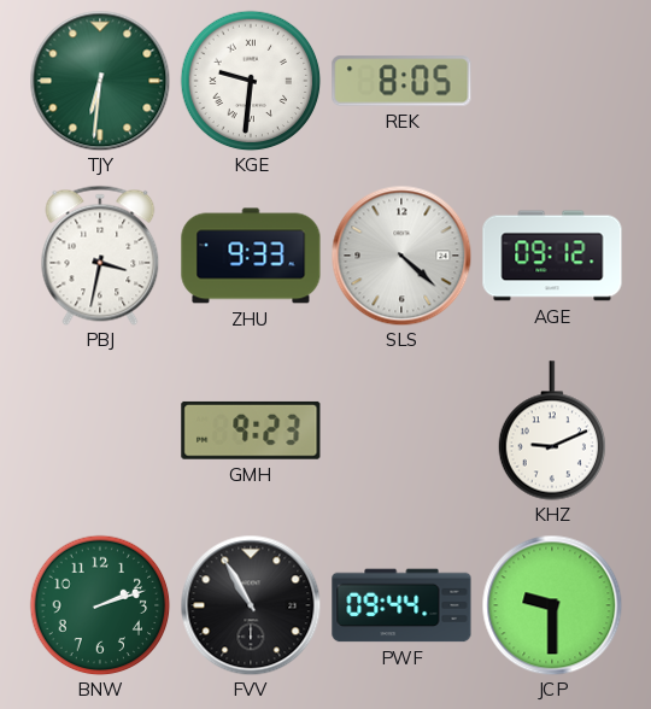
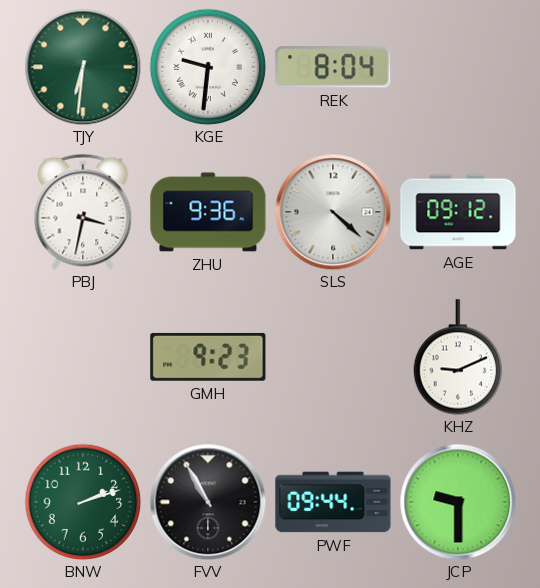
REK: 8:05 -> 8:04 (333, 67)
ZHU: 9:33 -> 9:36 (208, 212)
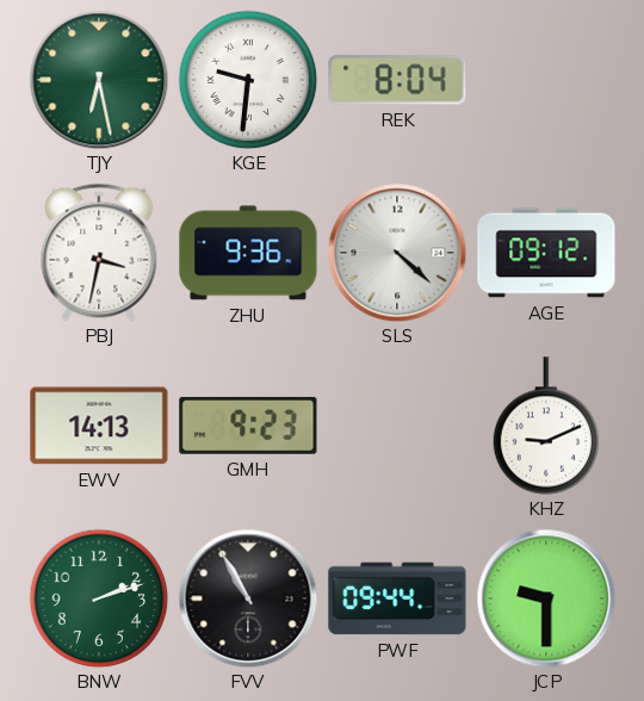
TJY: 6:31 -> 6:28 (99, 80)
EWV: none -> 14:13 (99, 426)
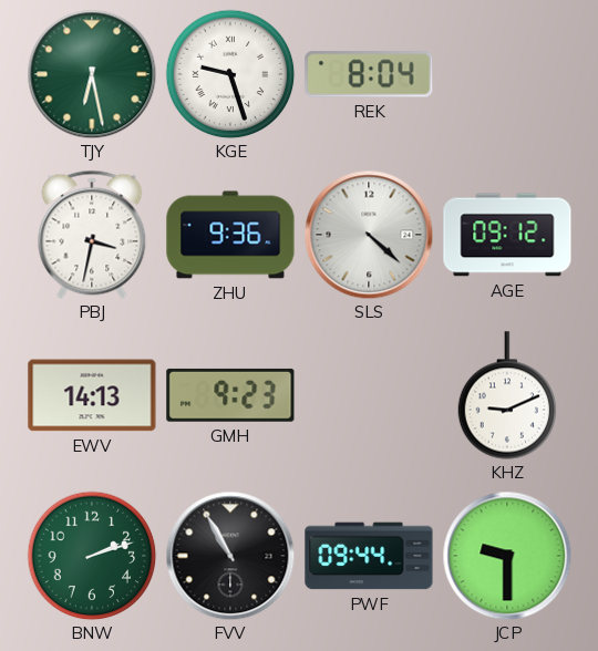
KGE: 9:31 -> 9:27 (230, 74)
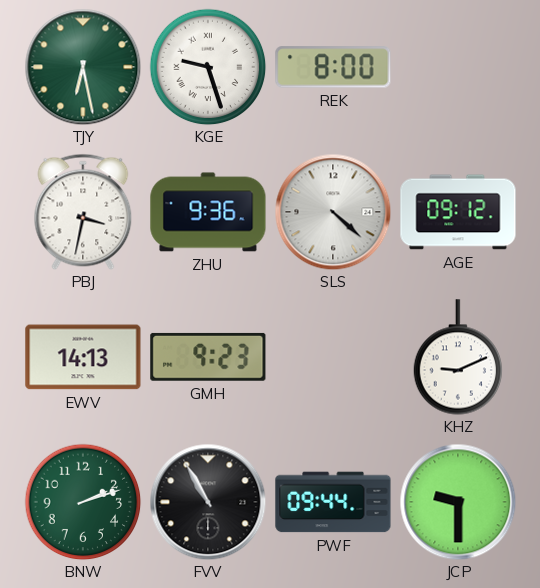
REK: 8:04 -> 8:00 (333, 67)
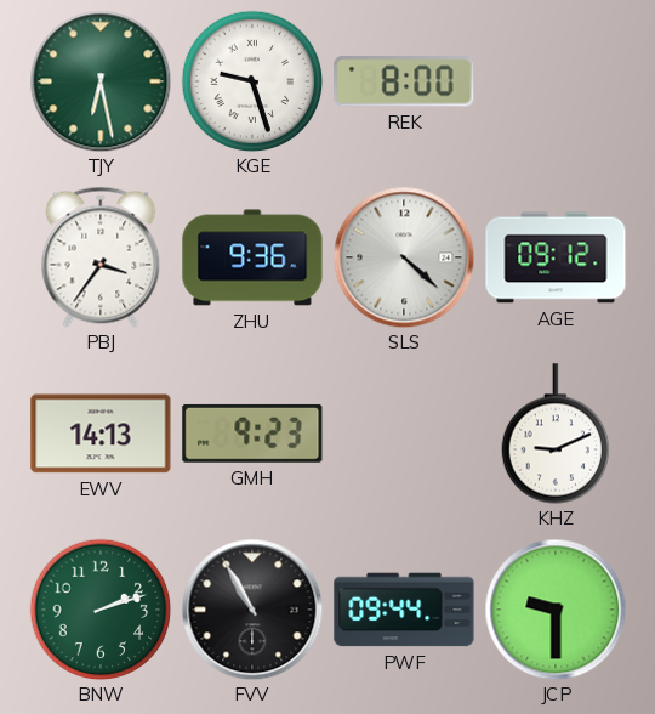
PBJ: 3:32 -> 3:36 (101, 257)
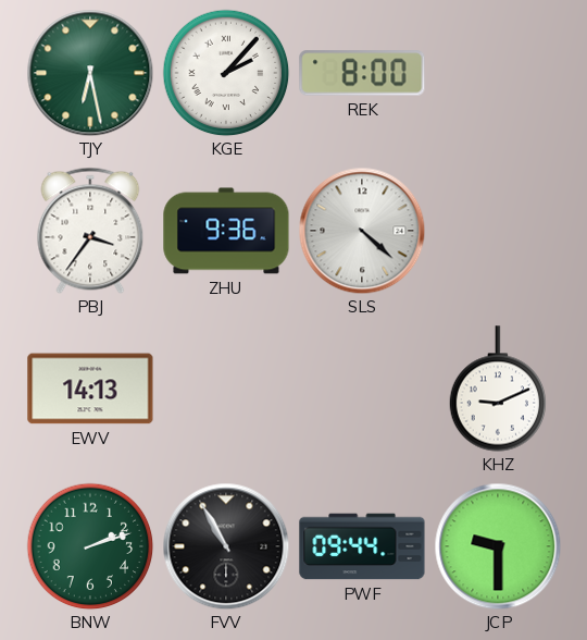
KGE: 9:27 -> 2:07 (226, 73)
AGE: 09:12 -> none (556, 257)
GMH: 9:23 -> none (252, 433)
